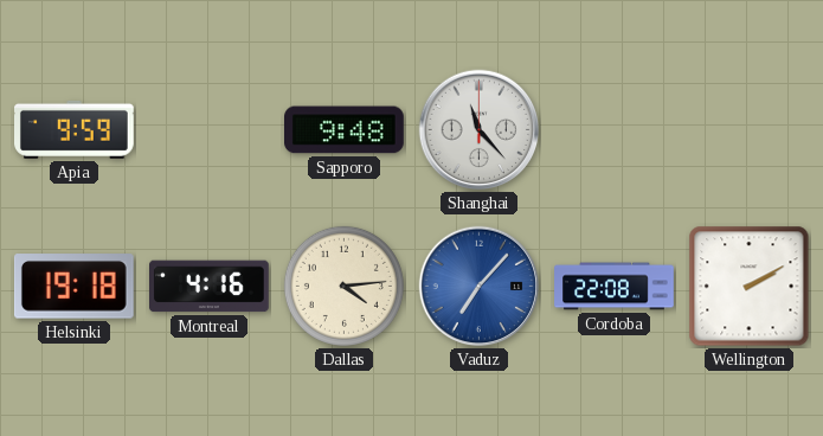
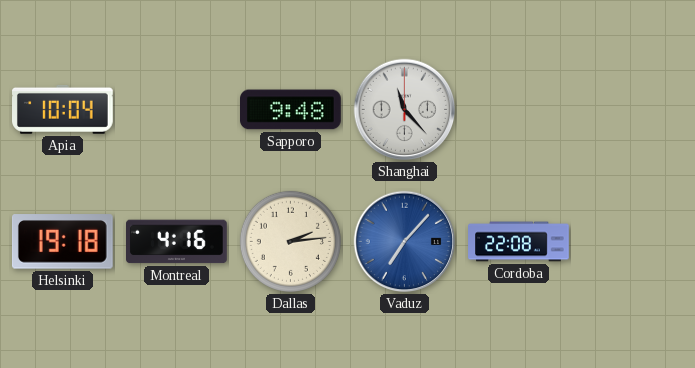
Apia: 9:59 -> 10:04 (63, 109)
Dallas: 4:14 -> 2:14 (290, 241)
Wellington: 2:10 -> none (750, 287)
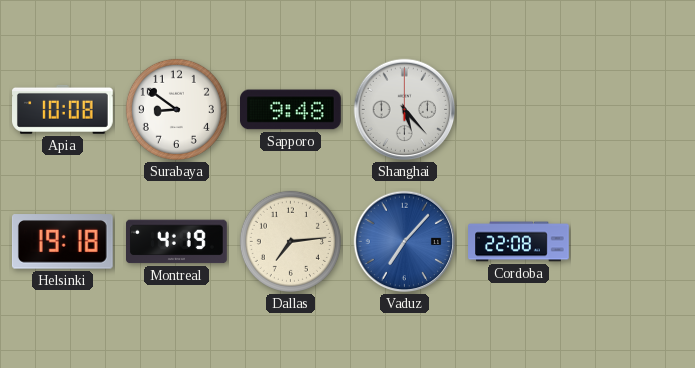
Apia: 10:04 -> 10:08 (63, 109)
Surabaya: none -> 8:51 (176, 109)
Shanghai: 11:23 -> 5:23 (405, 110)
Montreal: 4:16 -> 4:19 (177, 242)
Dallas: 2:14 -> 7:14 (290, 241)
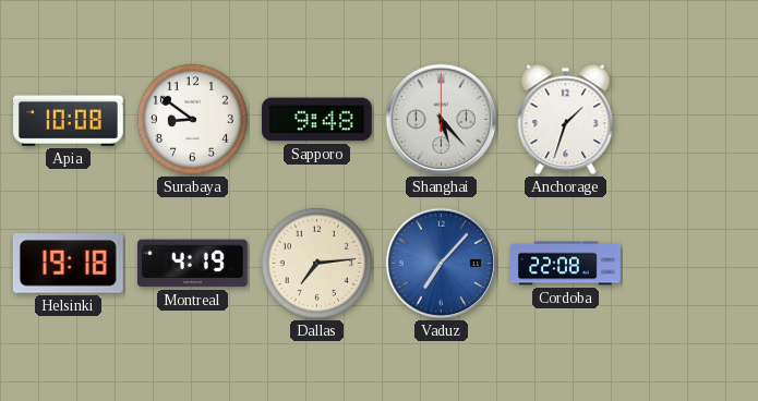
Anchorage: none -> 1:33 (566, 120)
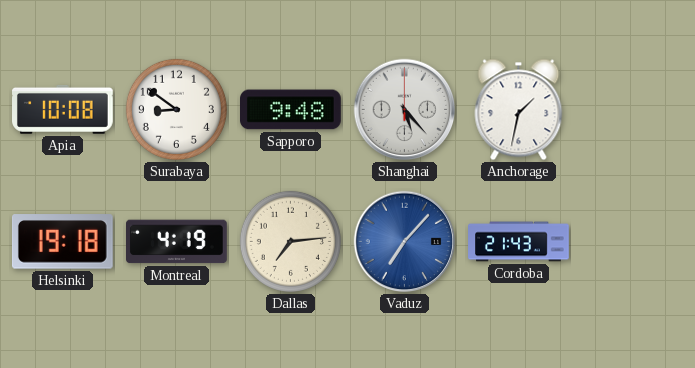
Anchorage: 1:33 -> 1:32 (519, 110)
Cordoba: 22:08 -> 21:43 (519, 242)
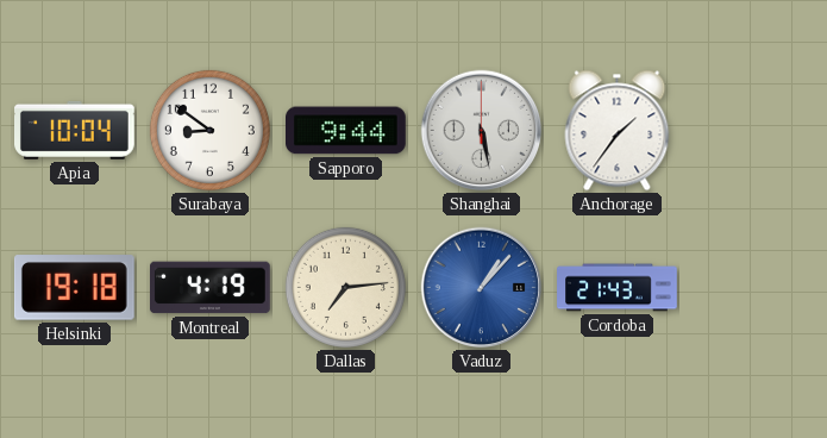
Apia: 10:08 -> 10:04 (75, 130)
Sapporo: 9:48 -> 9:44 (346, 131)
Shanghai: 5:23 -> 5:28 (482, 131)
Anchorage: 1:32 -> 1:36 (618, 131)
Vaduz: 7:07 -> 1:07 (482, 288)
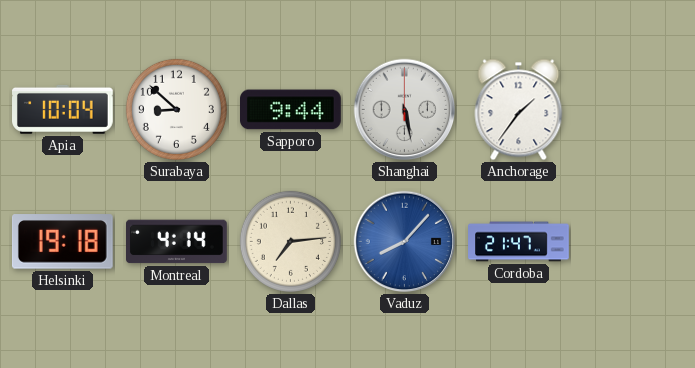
Surabaya: 8:51 -> 8:52 (176, 109)
Montreal: 4:19 -> 4:14 (177, 242)
Vaduz: 1:07 -> 8:07 (405, 242)
Cordoba: 21:43 -> 21:47 (519, 242)
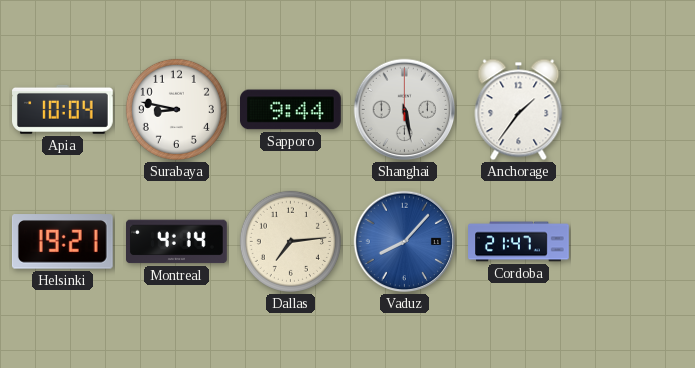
Surabaya: 8:52 -> 8:47 (176, 109)
Helsinki: 19:18 -> 19:21 (62, 242)
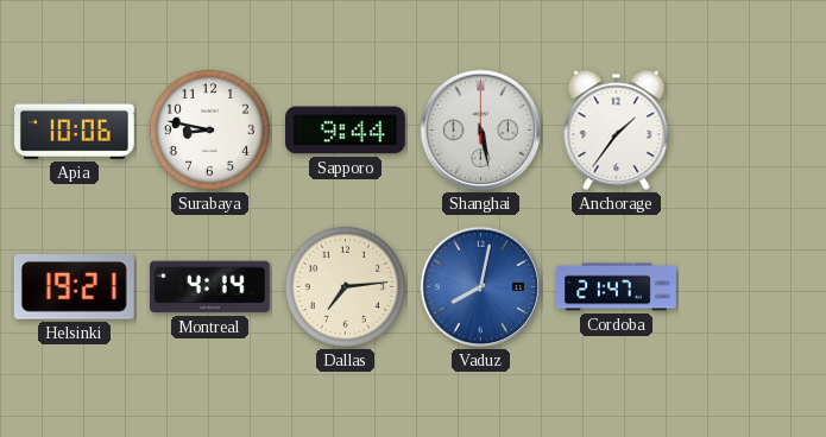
Apia: 10:04 -> 10:06 (75, 129)
Vaduz: 8:07 -> 8:02 (481, 287)
